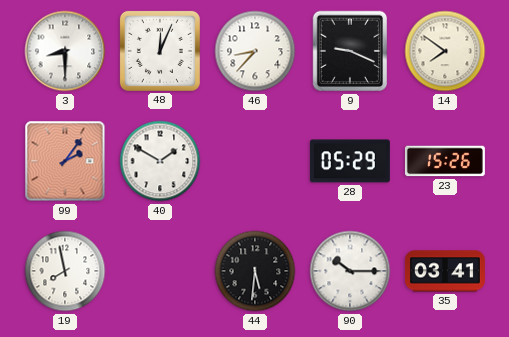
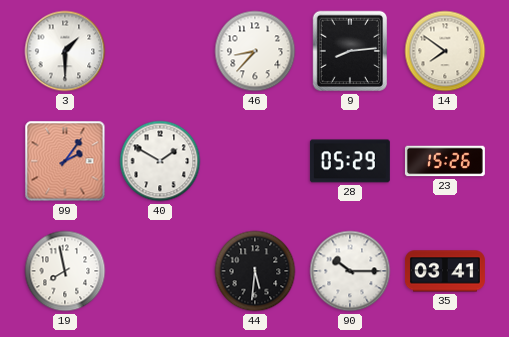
3: 8:30 -> 1:30 (65, 51)
48: 12:04 -> none (160, 51)
9: 9:19 -> 8:14 (349, 51)
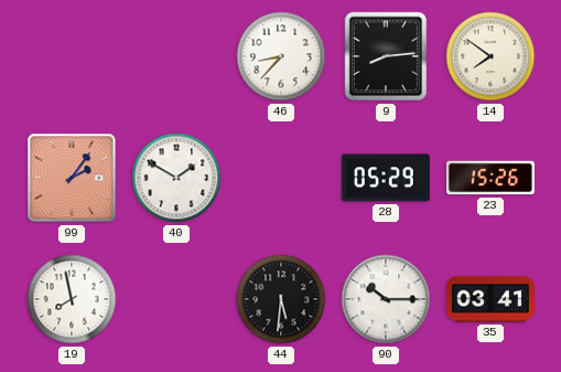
3: 1:30 -> none (65, 51)
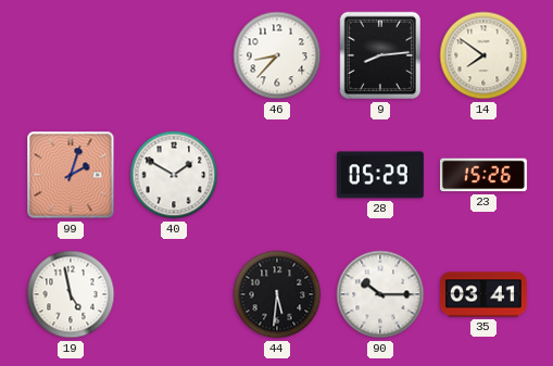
99: 2:06 -> 2:03 (71, 175)
19: 7:58 -> 4:58 (71, 294)
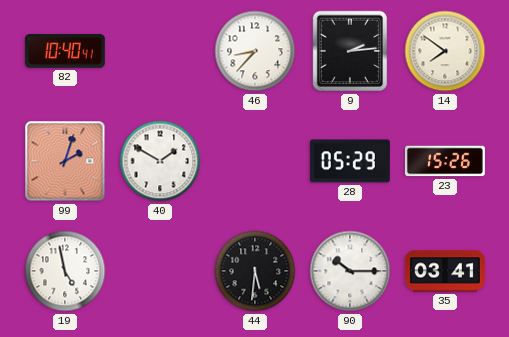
82: none -> 10:40 (65, 52)
9: 8:14 -> 2:14 (349, 51)
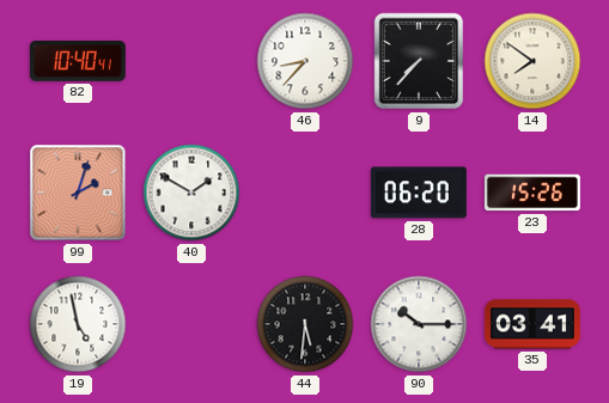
9: 2:14 -> 7:37 (418, 61)
28: 05:29 -> 06:20 (419, 193)
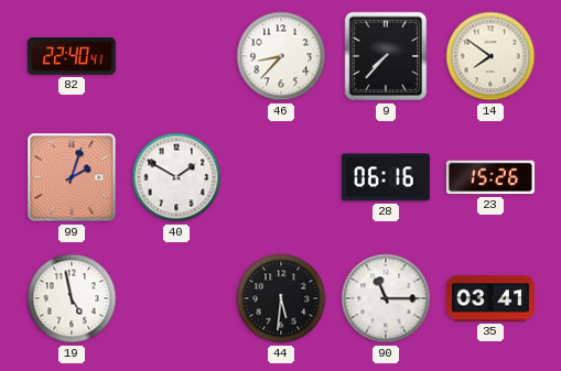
82: 10:40 -> 22:40 (72, 57)
28: 06:20 -> 06:16 (386, 177)
90: 10:15 -> 11:15 (386, 298)
